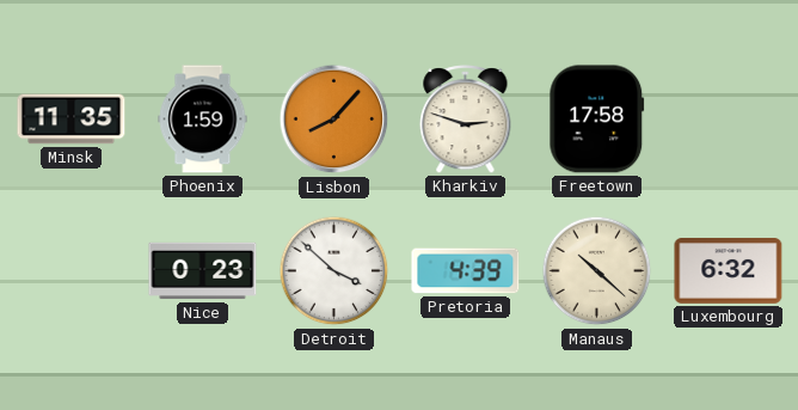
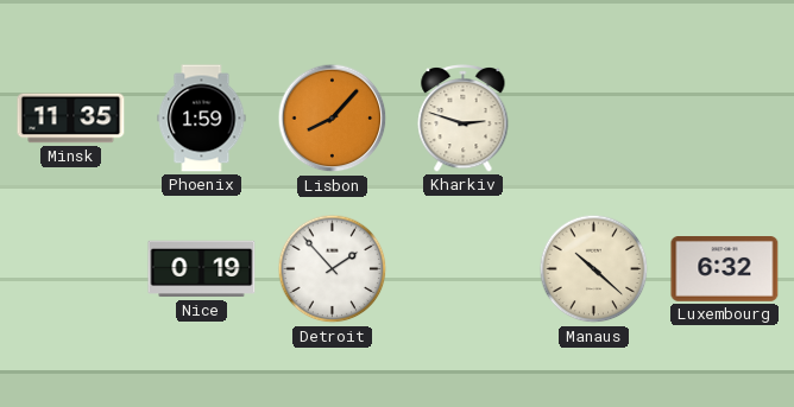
Freetown: 17:58 -> none (597, 120)
Nice: 0:23 -> 0:19 (202, 269)
Detroit: 3:52 -> 1:53 (333, 269)
Pretoria: 4:39 -> none (466, 271)
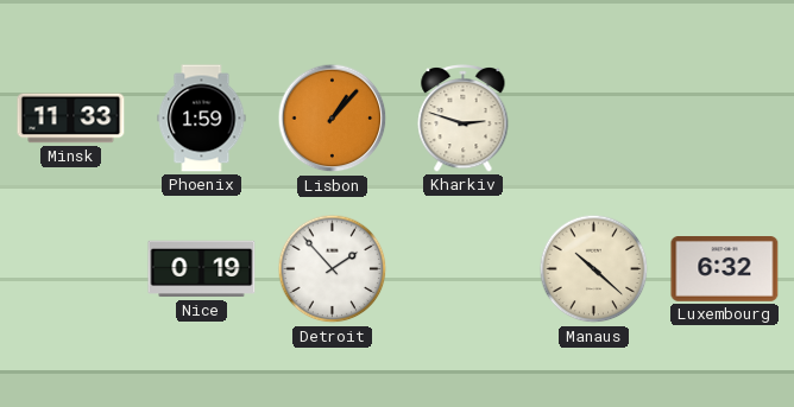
Minsk: 11:35 -> 11:33 (71, 119)
Lisbon: 8:07 -> 1:07 (333, 119)
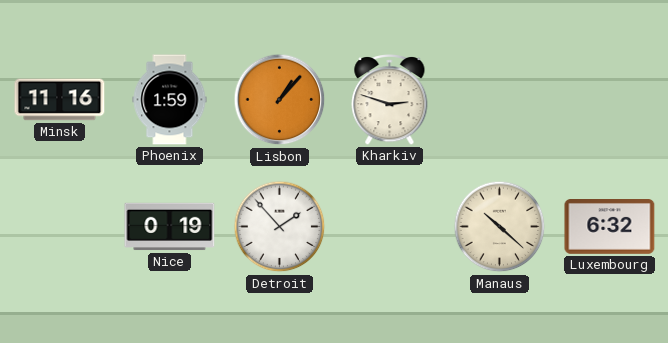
Minsk: 11:33 -> 11:16 (60, 100)
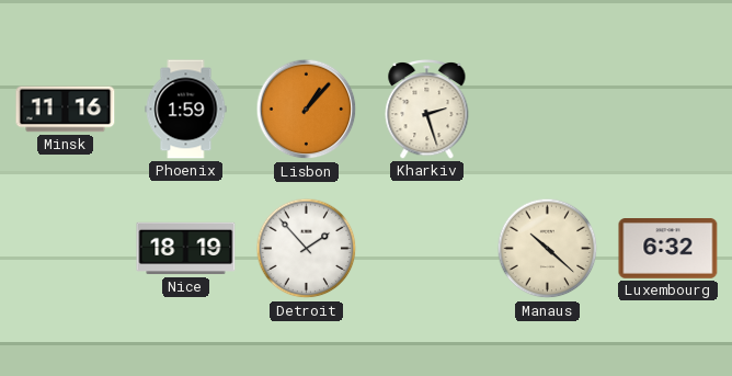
Kharkiv: 2:48 -> 2:27 (427, 110)
Nice: 0:19 -> 18:19 (186, 249)
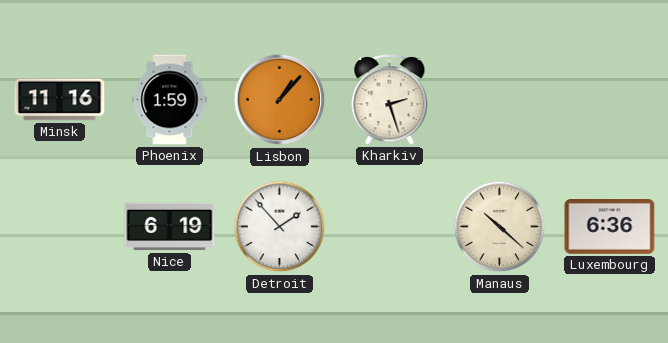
Nice: 18:19 -> 6:19 (170, 227)
Luxembourg: 6:32 -> 6:36 (610, 227)
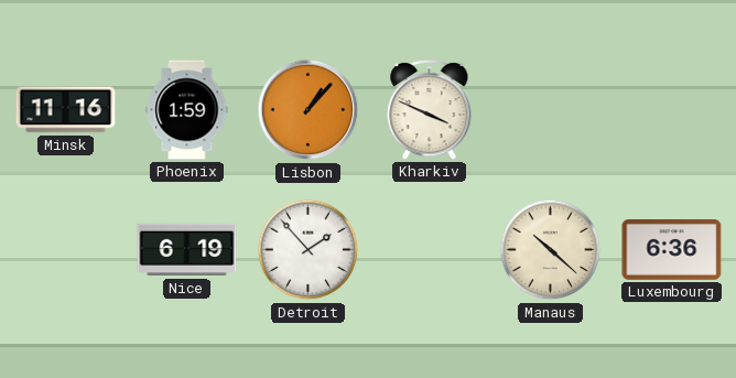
Kharkiv: 2:27 -> 3:49 (430, 110)
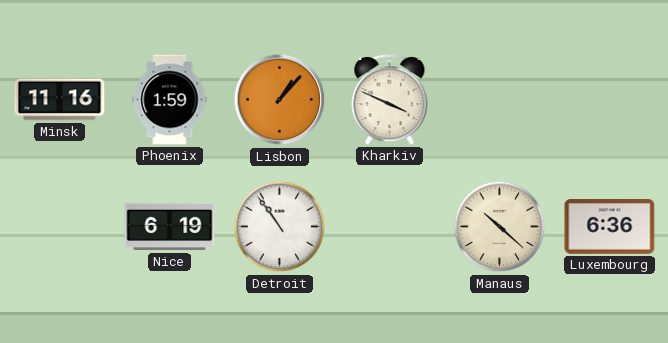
Detroit: 1:53 -> 10:54 (280, 227)
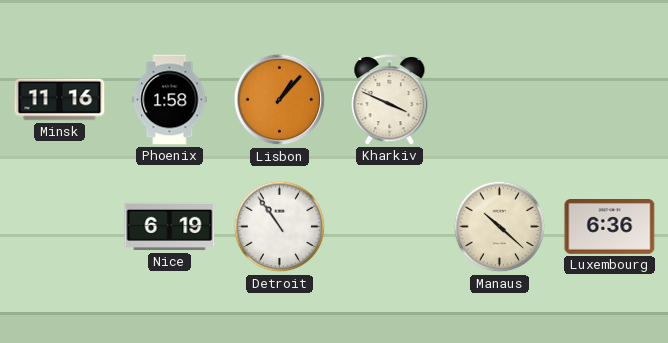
Phoenix: 1:59 -> 1:58 (170, 100)
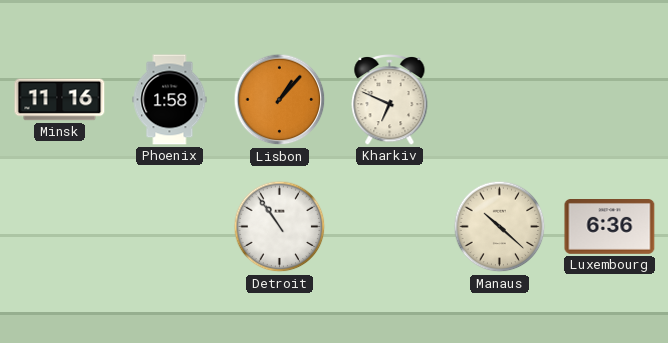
Kharkiv: 3:49 -> 6:49 (390, 100)
Nice: 6:19 -> none (170, 227)
